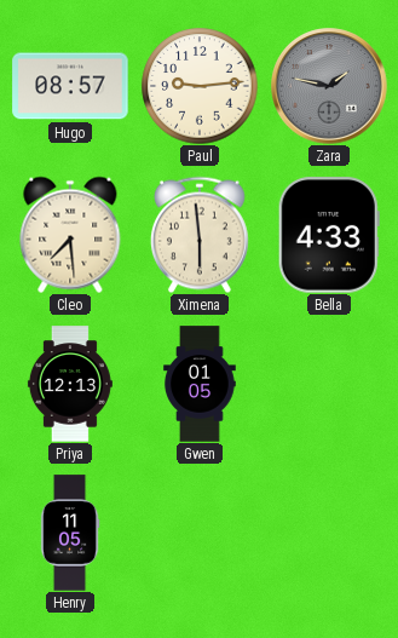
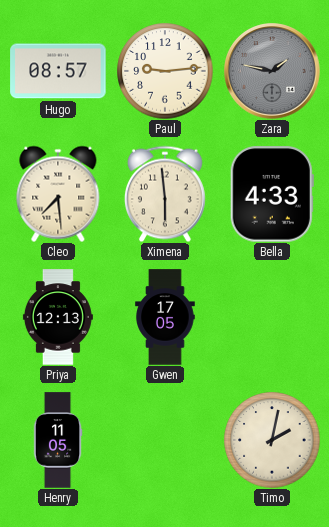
Gwen: 01:05 -> 17:05 (165, 317)
Timo: none -> 2:02 (272, 440)
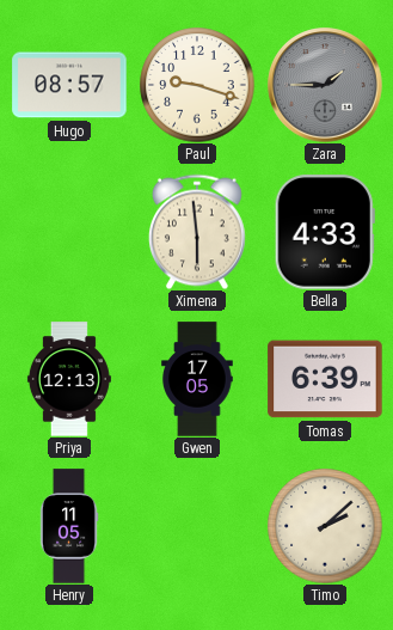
Paul: 9:14 -> 9:18 (197, 85)
Zara: 1:47 -> 1:45 (325, 85)
Cleo: 7:29 -> none (58, 194)
Tomas: none -> 6:39 (325, 379)
Timo: 2:02 -> 2:08 (325, 526)
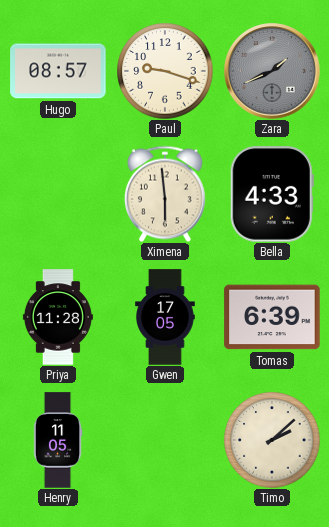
Zara: 1:45 -> 1:41 (272, 71)
Priya: 12:13 -> 11:28 (58, 317)
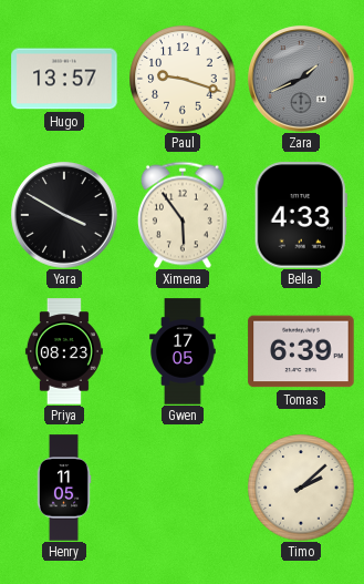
Hugo: 08:57 -> 13:57 (64, 79)
Yara: none -> 3:50 (64, 215)
Ximena: 5:59 -> 5:54 (183, 215)
Priya: 11:28 -> 08:23 (64, 351)
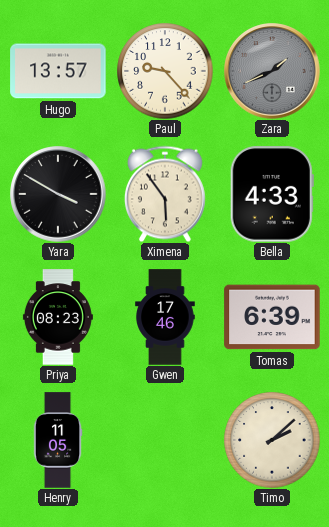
Paul: 9:18 -> 9:23 (165, 71)
Gwen: 17:05 -> 17:46 (165, 317)
